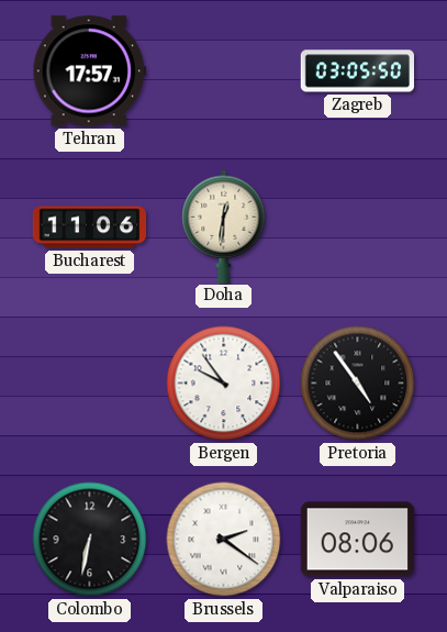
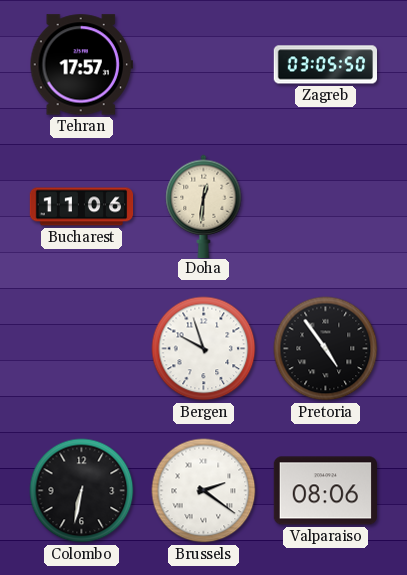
Bergen: 9:54 -> 9:57 (204, 349)
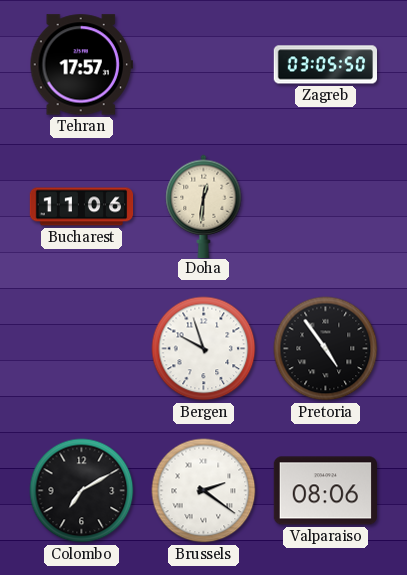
Colombo: 6:32 -> 7:10 (82, 491)
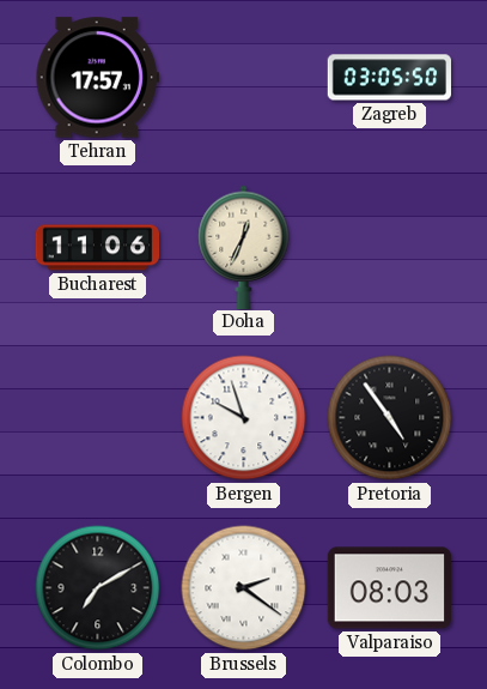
Doha: 12:31 -> 12:34 (244, 247)
Valparaiso: 08:06 -> 08:03 (389, 588)
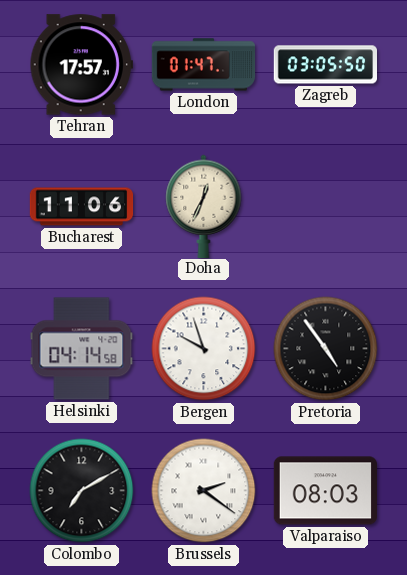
London: none -> 01:47 (204, 65)
Helsinki: none -> 04:14 (82, 349)
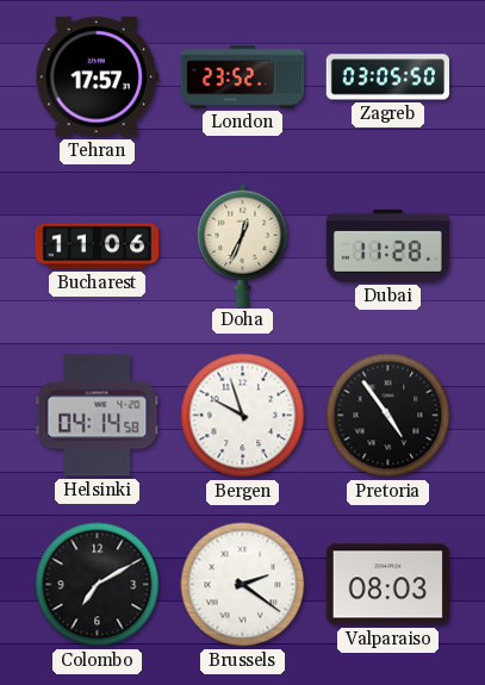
London: 01:47 -> 23:52 (243, 77)
Dubai: none -> 11:28 (387, 245)
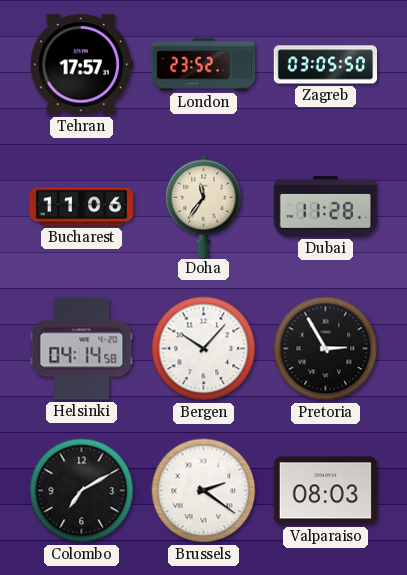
Doha: 12:34 -> 11:36 (204, 206)
Bergen: 9:57 -> 10:07 (204, 349)
Pretoria: 4:54 -> 2:55 (326, 349)
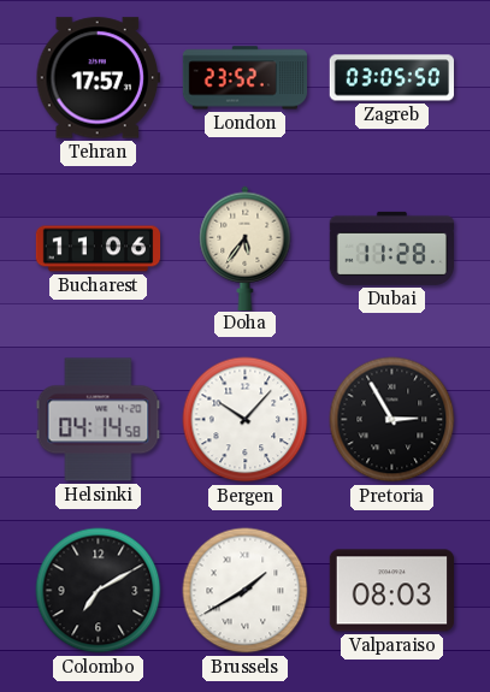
Doha: 11:36 -> 5:36 (246, 248)
Brussels: 2:21 -> 1:40 (246, 591)
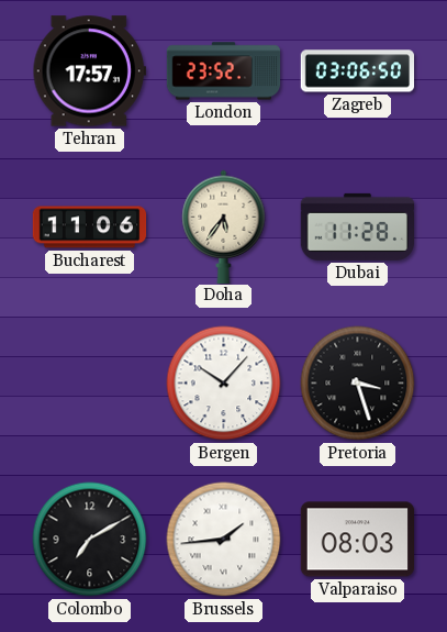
Zagreb: 03:05 -> 03:06 (358, 71)
Helsinki: 04:14 -> none (99, 420)
Pretoria: 2:55 -> 3:27 (358, 384)
Brussels: 1:40 -> 1:44 (224, 540)
